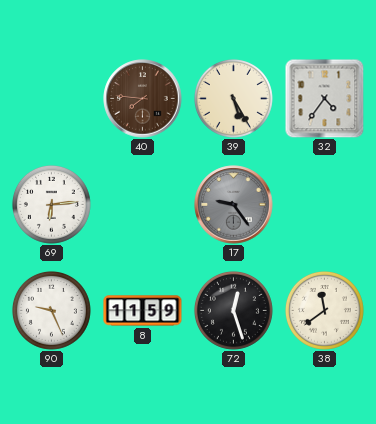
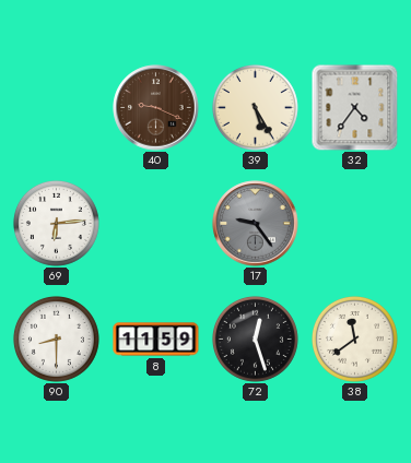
40: 7:46 -> 9:19 (156, 108)
90: 9:26 -> 8:30 (56, 339)
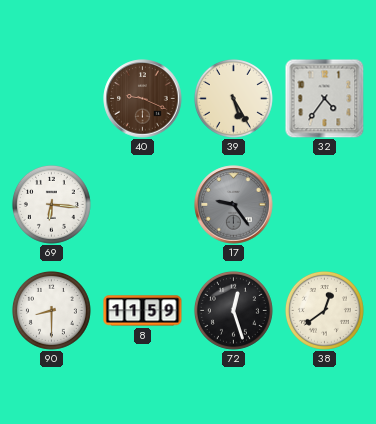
69: 6:14 -> 6:16 (51, 204)
38: 11:39 -> 12:39 (324, 310)
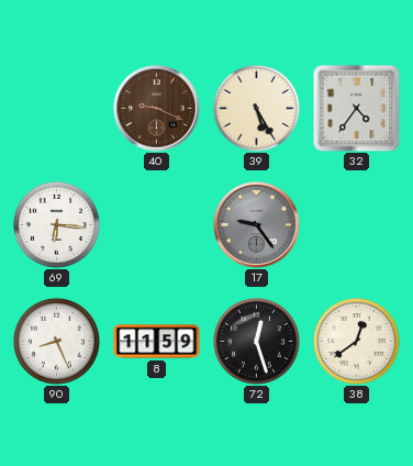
90: 8:30 -> 8:26 (56, 341)
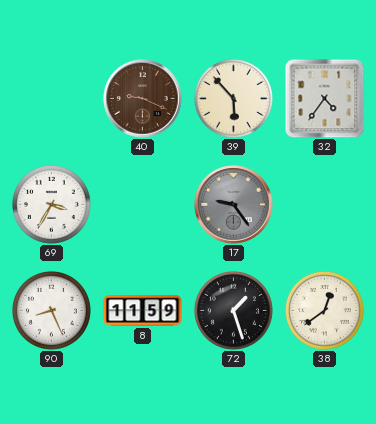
39: 5:25 -> 5:53 (233, 98)
69: 6:16 -> 3:35 (51, 204)
72: 12:27 -> 1:27 (233, 310)
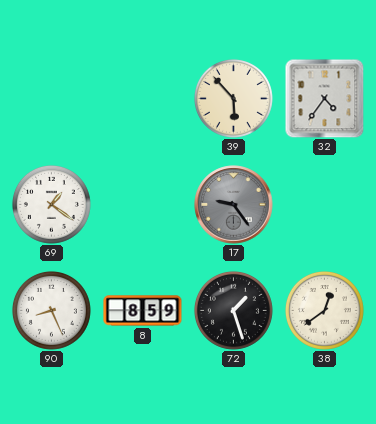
40: 9:19 -> none (143, 99)
69: 3:35 -> 1:21 (51, 204)
8: 11:59 -> 8:59 (143, 311)
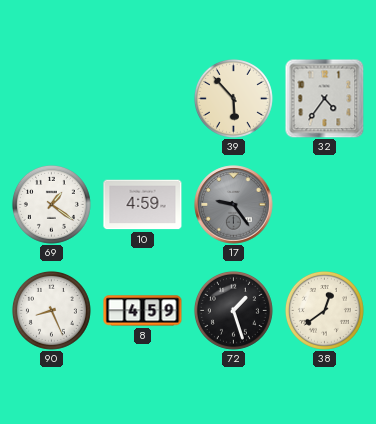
10: none -> 4:59 (143, 205)
8: 8:59 -> 4:59 (143, 311)
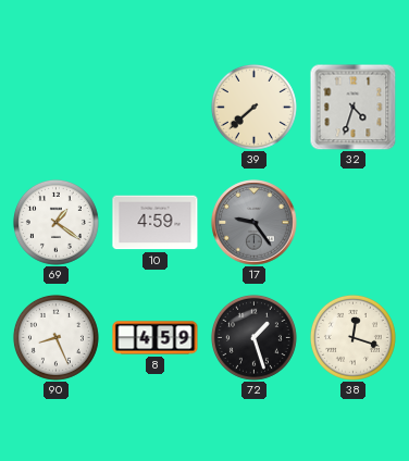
39: 5:53 -> 7:38 (253, 107)
32: 4:36 -> 4:33 (352, 107)
38: 12:39 -> 12:18 (352, 337)
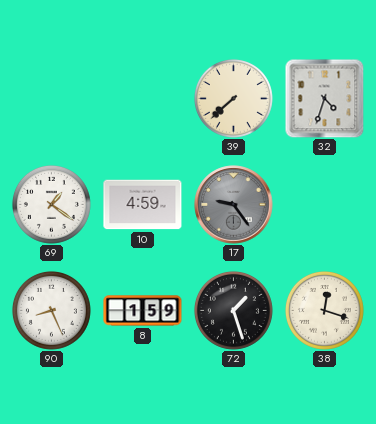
8: 4:59 -> 1:59 (143, 311)
